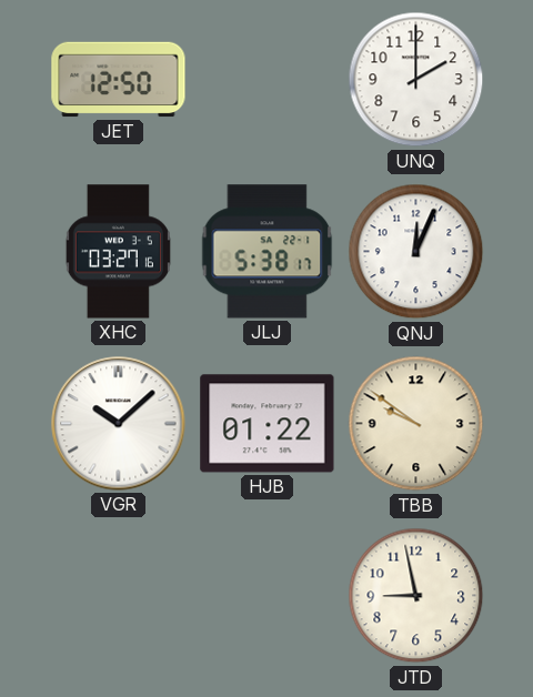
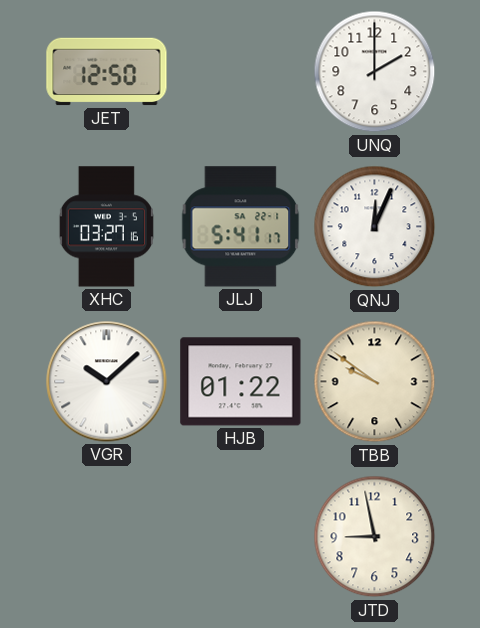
JLJ: 5:38 -> 5:41 (241, 227)
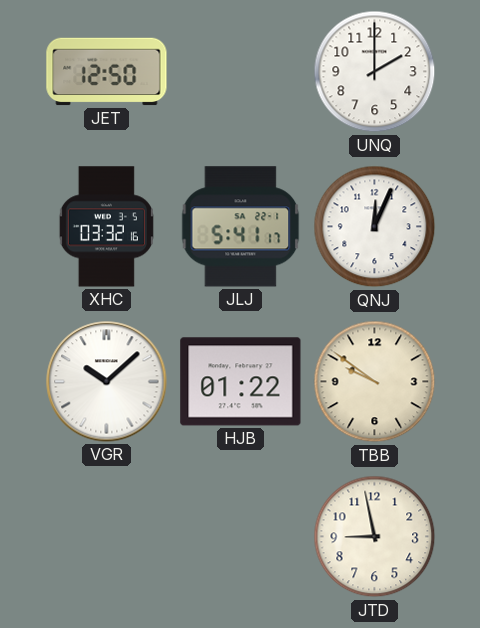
XHC: 03:27 -> 03:32 (106, 227)
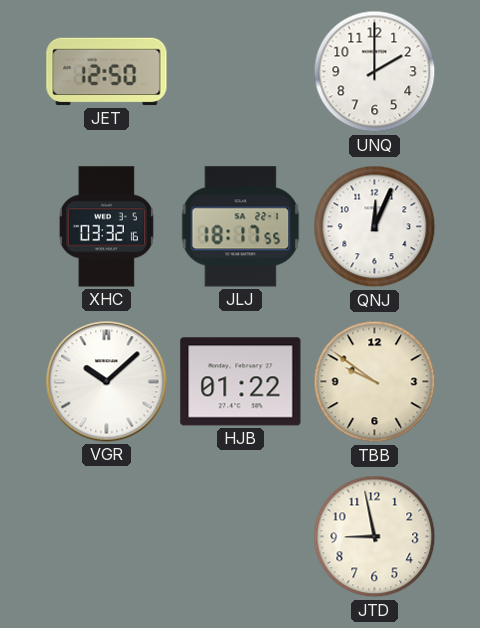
JLJ: 5:41 -> 18:17 (241, 227)
